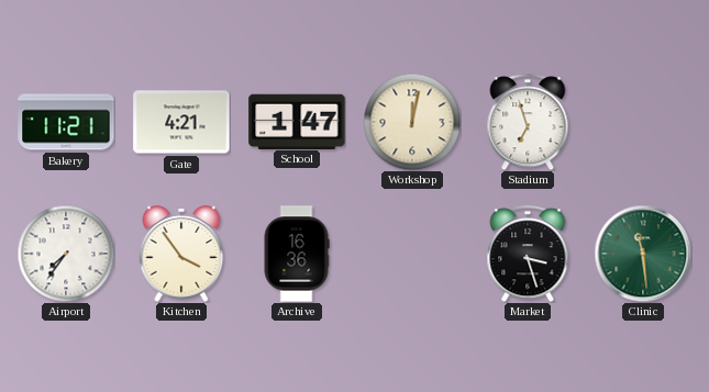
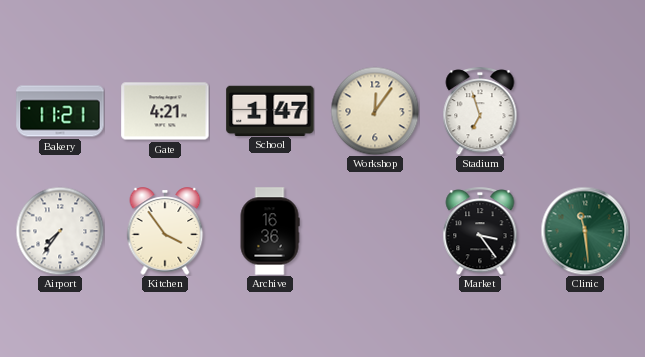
Workshop: 12:02 -> 12:06 (375, 111)
Market: 3:27 -> 3:24 (480, 231)
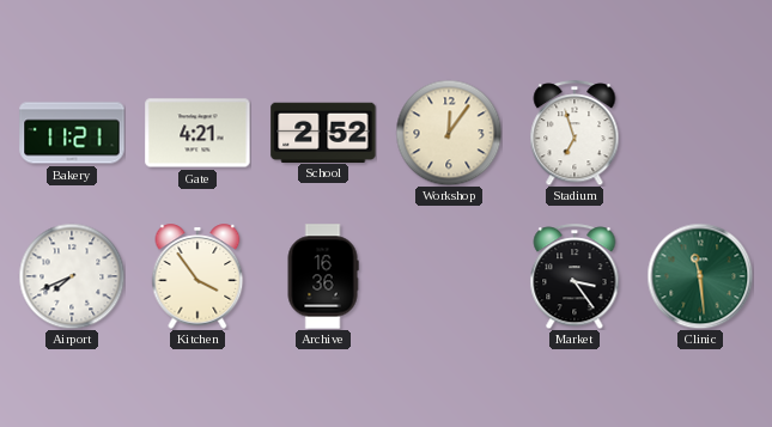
School: 1:47 -> 2:52 (323, 132)
Airport: 7:36 -> 7:41 (72, 276)
